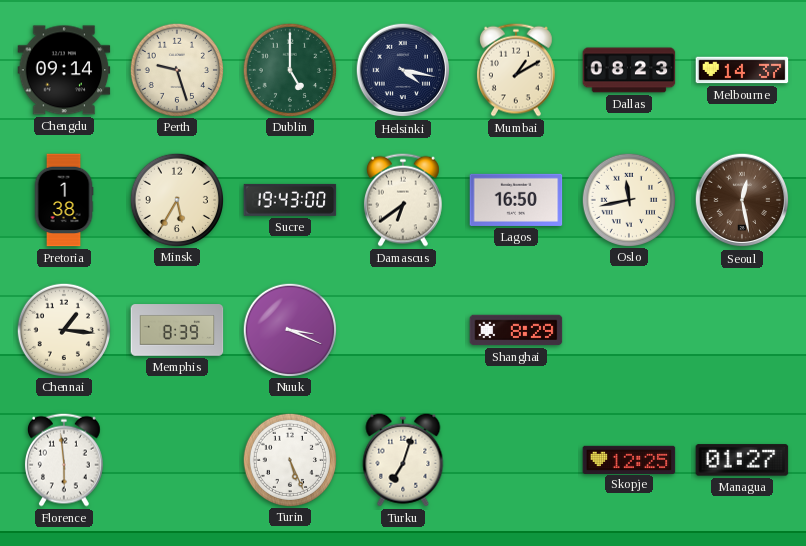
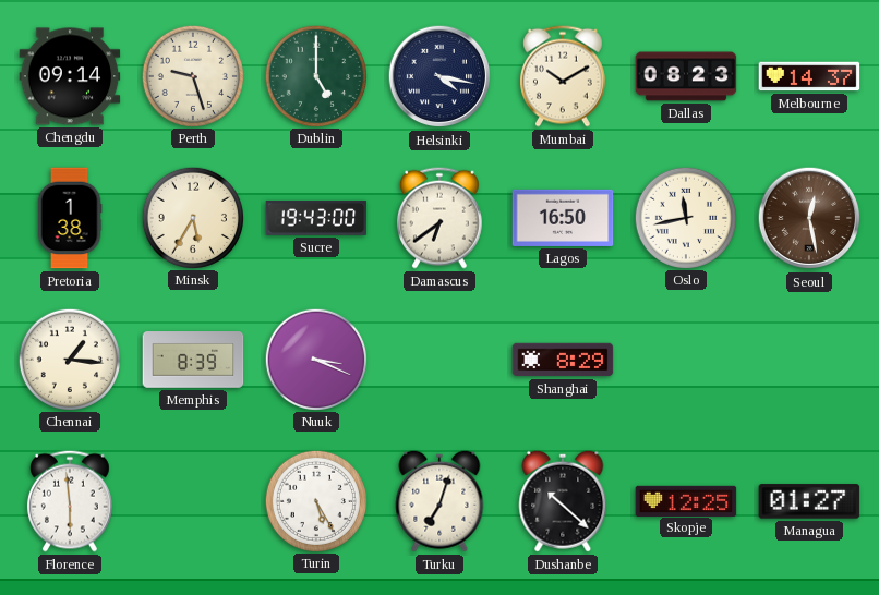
Mumbai: 1:10 -> 10:10 (563, 76)
Turin: 5:26 -> 5:25 (315, 500)
Dushanbe: none -> 10:22 (563, 501)
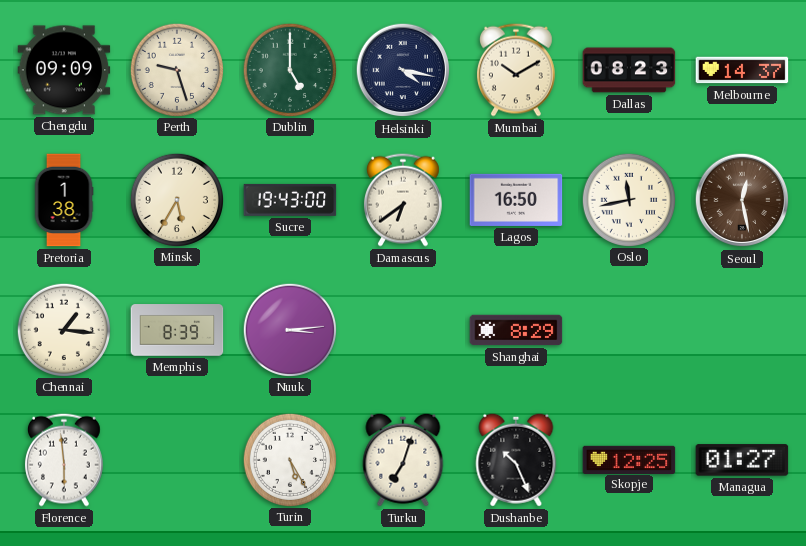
Chengdu: 09:14 -> 09:09 (64, 70)
Nuuk: 3:19 -> 3:14 (289, 329)
Dushanbe: 10:22 -> 10:26 (516, 460)
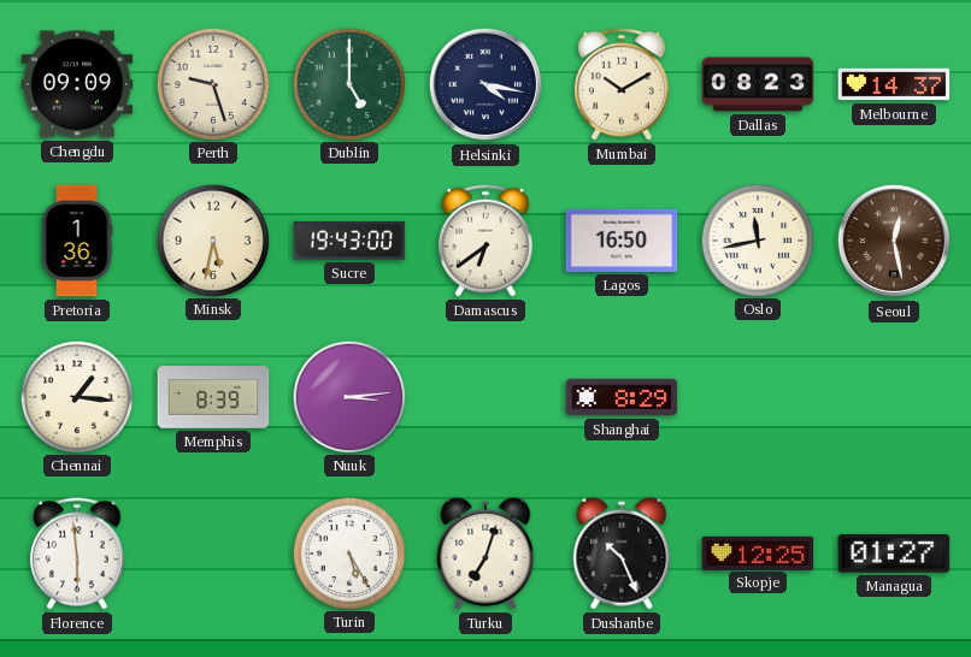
Pretoria: 1:38 -> 1:36 (77, 241)
Minsk: 5:35 -> 5:32 (212, 239)
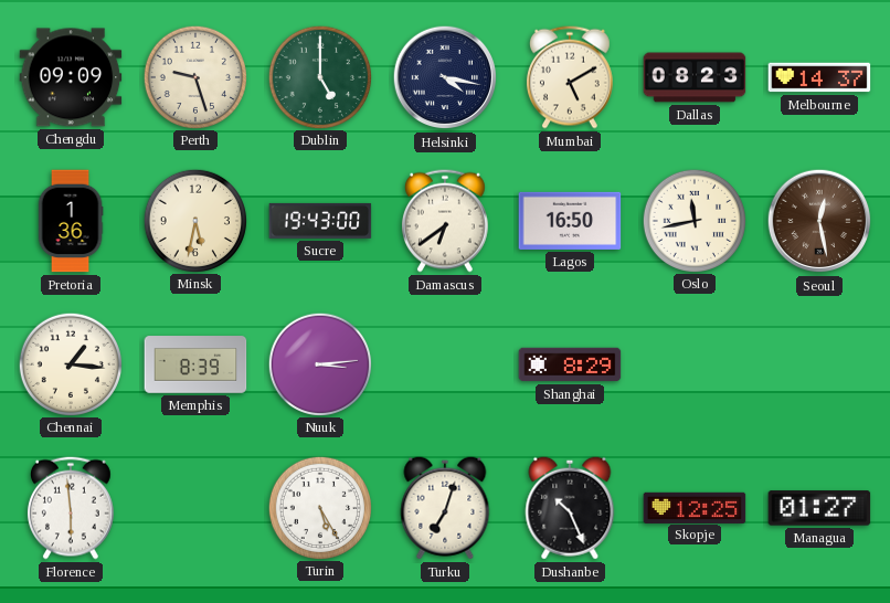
Mumbai: 10:10 -> 5:10 (570, 77)
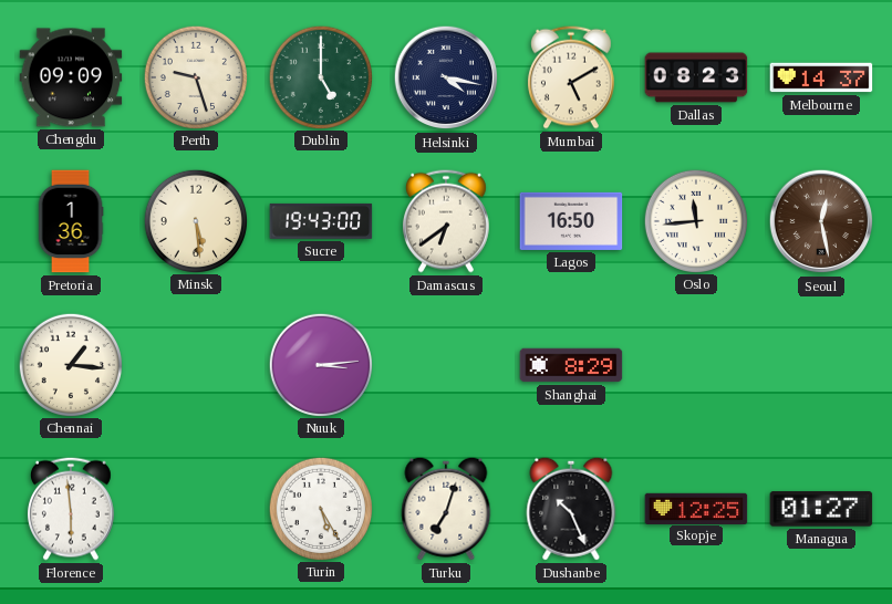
Minsk: 5:32 -> 5:29 (195, 220)
Oslo: 11:43 -> 11:44 (695, 220)
Memphis: 8:39 -> none (195, 364)
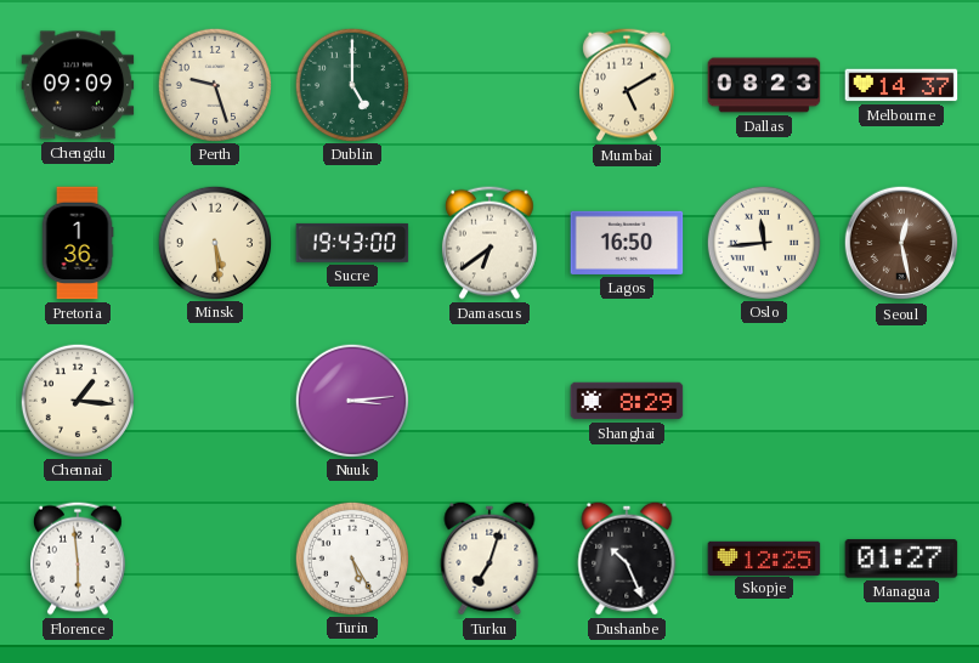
Helsinki: 4:17 -> none (446, 77)
